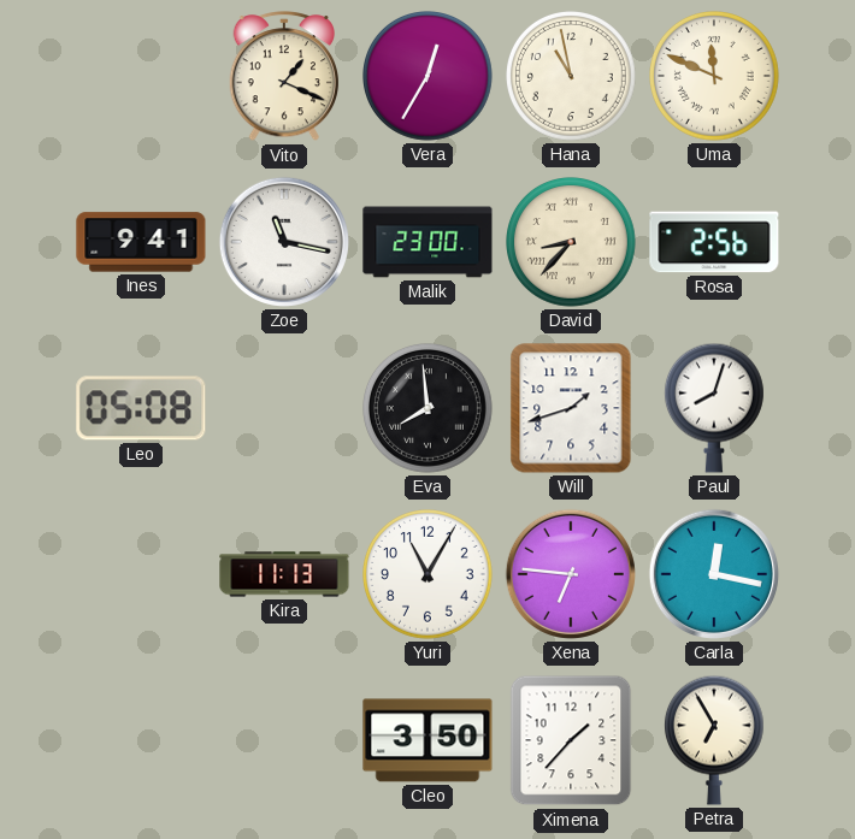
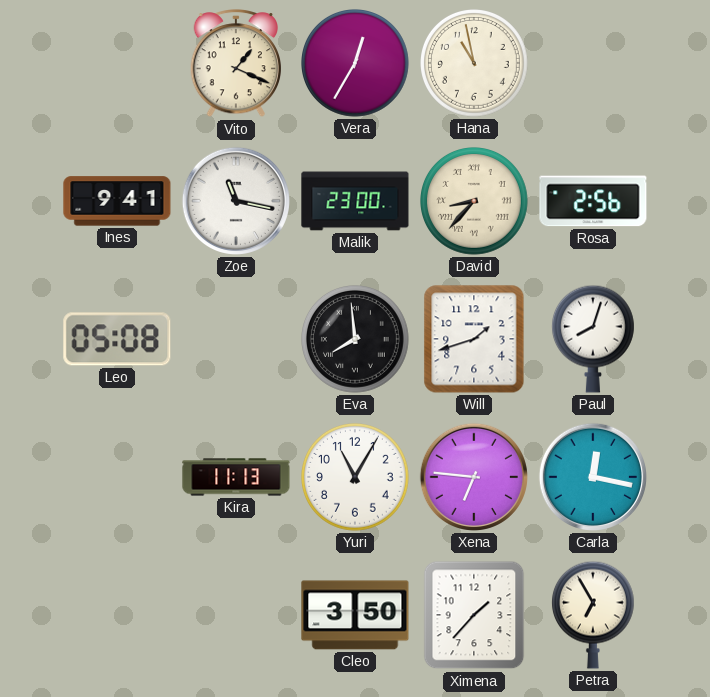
Uma: 11:49 -> none (715, 77)
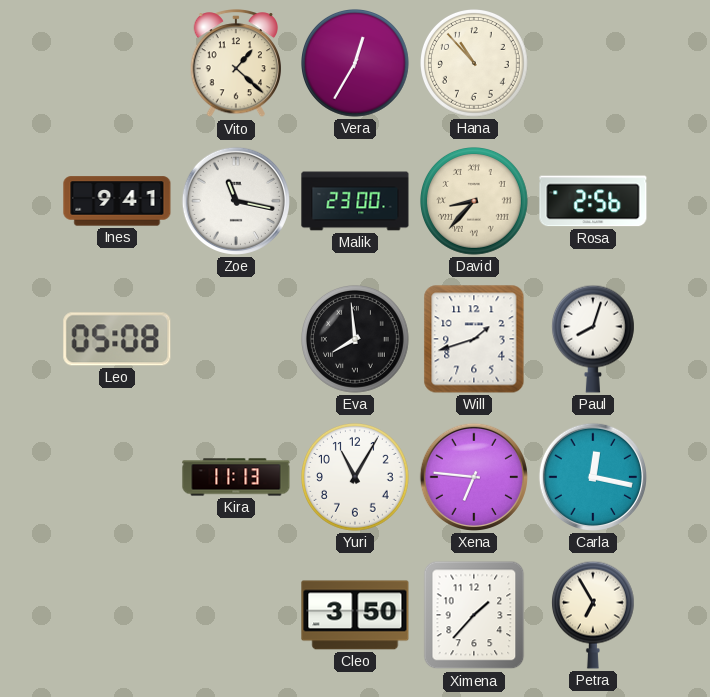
Vito: 1:19 -> 1:22 (235, 64)
Hana: 10:58 -> 10:53 (475, 64)
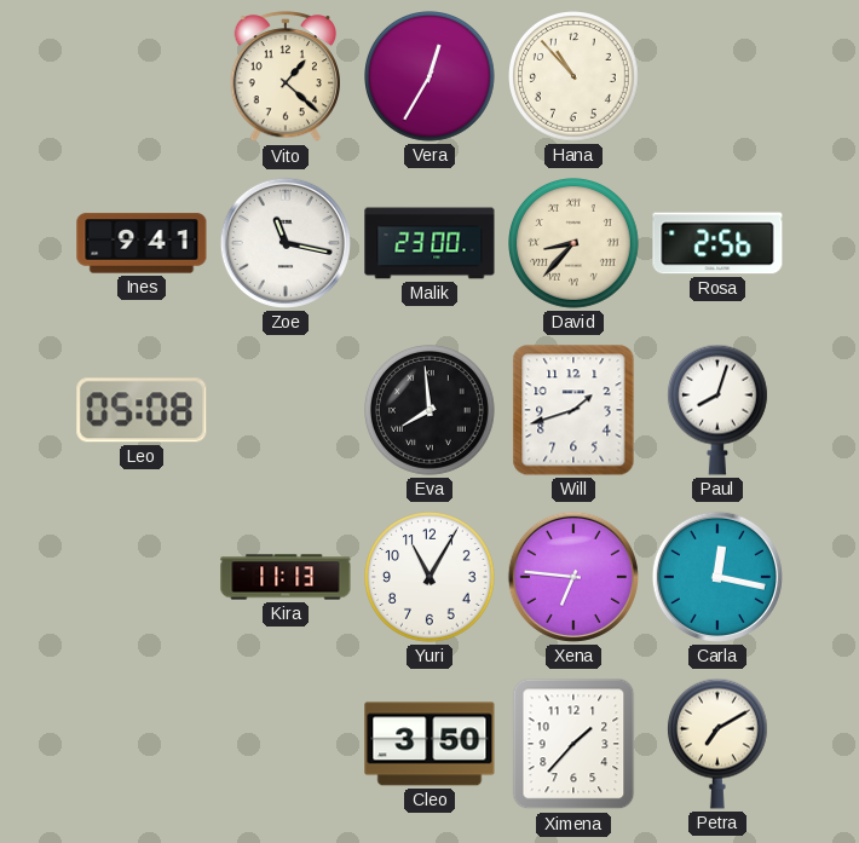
Petra: 6:55 -> 7:10 (717, 744)
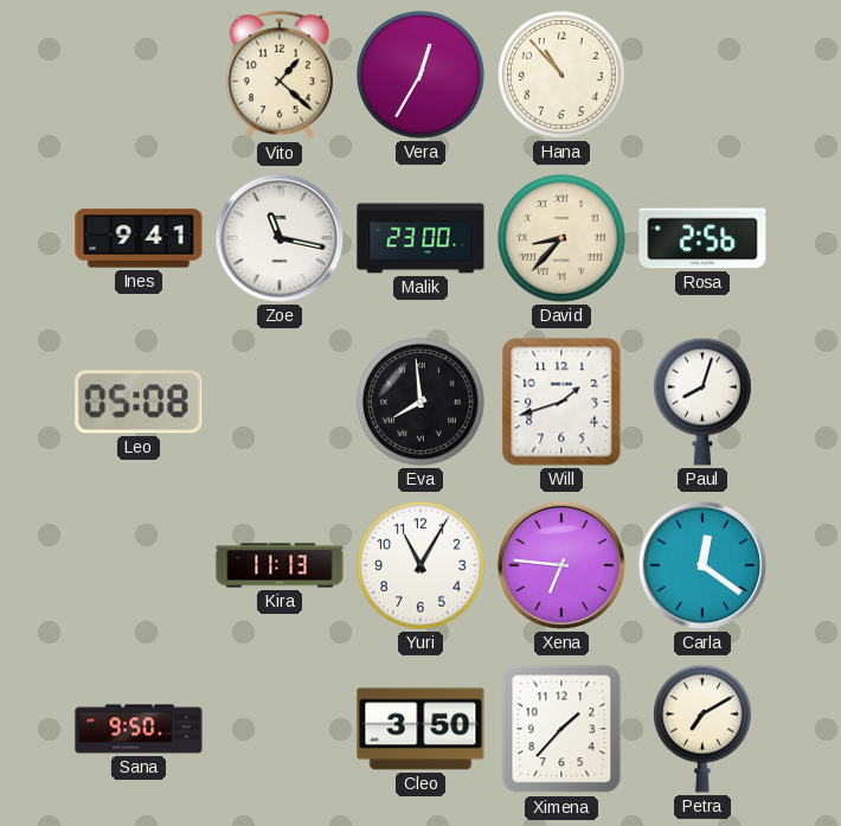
Carla: 12:17 -> 12:21 (702, 565)
Sana: none -> 9:50 (139, 729)
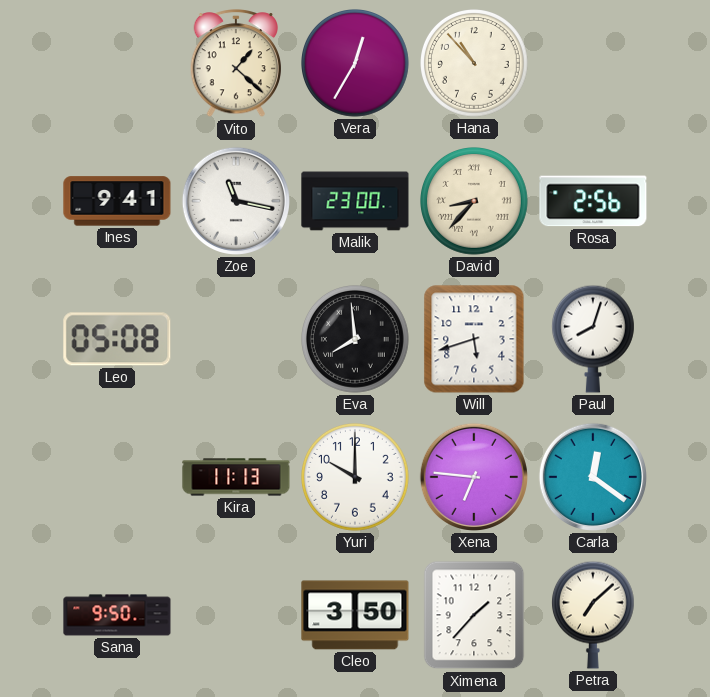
Will: 1:42 -> 5:42 (474, 339)
Yuri: 11:05 -> 10:00 (356, 478)
Petra: 7:10 -> 7:08 (593, 615)
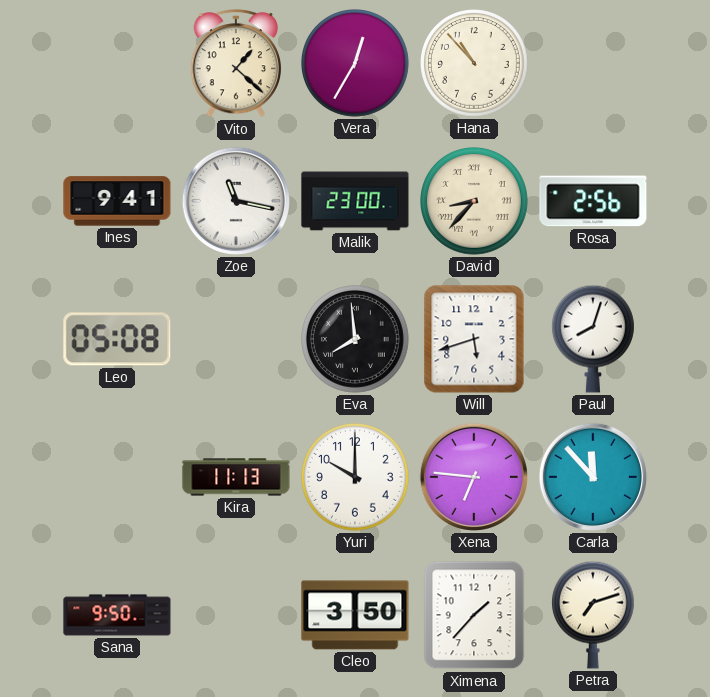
Carla: 12:21 -> 11:53 (593, 477)
Petra: 7:08 -> 7:12 (593, 615)
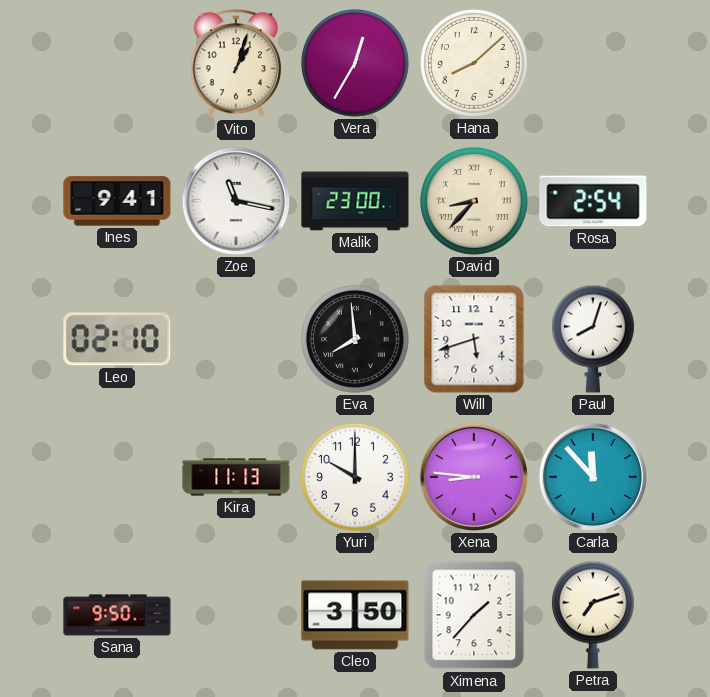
Vito: 1:22 -> 1:03 (235, 64)
Hana: 10:53 -> 8:08 (475, 64)
Rosa: 2:56 -> 2:54 (593, 201)
Leo: 05:08 -> 02:10 (117, 339)
Xena: 6:46 -> 8:46 (474, 477)
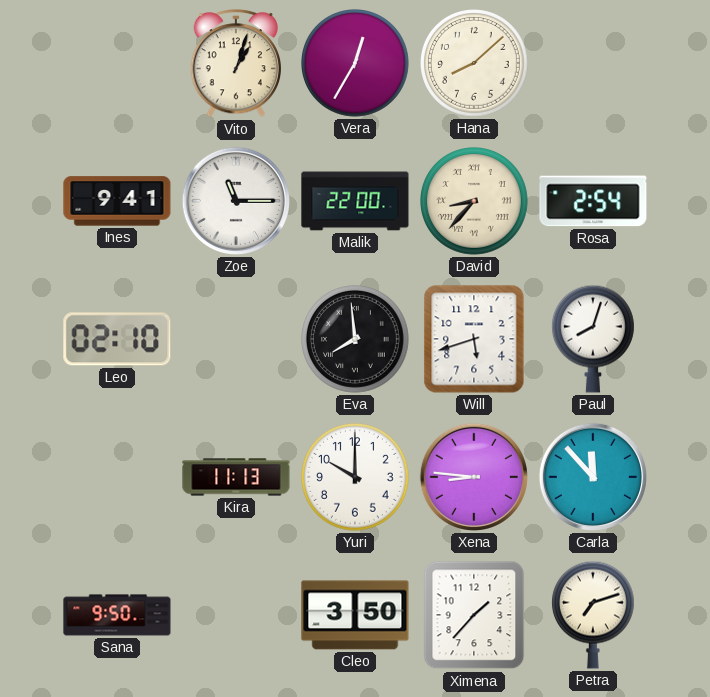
Zoe: 11:17 -> 11:15 (236, 201)
Malik: 23:00 -> 22:00 (355, 201)
